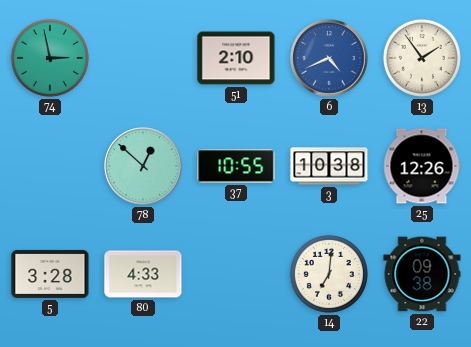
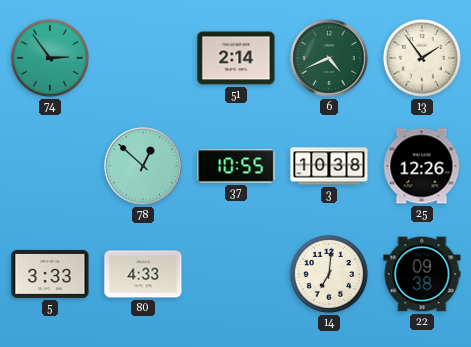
74: 2:58 -> 2:54 (50, 58)
51: 2:10 -> 2:14 (236, 58)
6 dial: blue -> green (329, 58)
5: 3:28 -> 3:33 (50, 274)
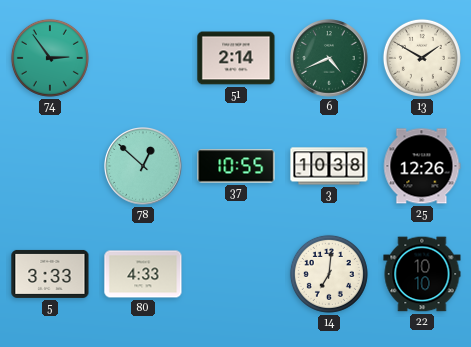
13: 1:54 -> 1:50 (422, 58)
22: 09:38 -> 10:10 (422, 274)
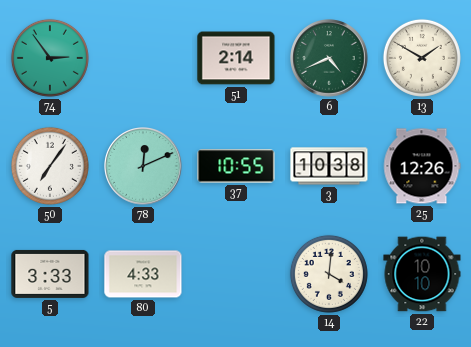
50: none -> 7:06 (50, 166)
78: 12:52 -> 12:11 (143, 166)
14: 7:01 -> 4:01 (329, 274)
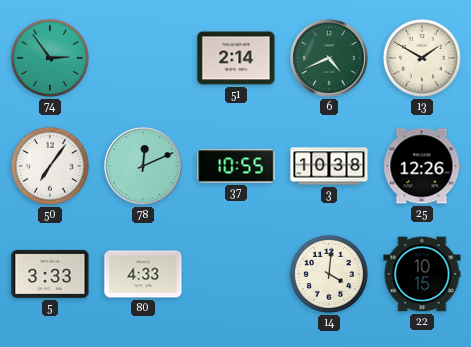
22: 10:10 -> 10:15 (422, 274)
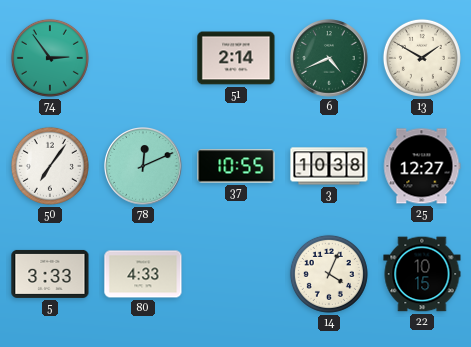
25: 12:26 -> 12:27 (422, 166)
14: 4:01 -> 4:04 (329, 274)
